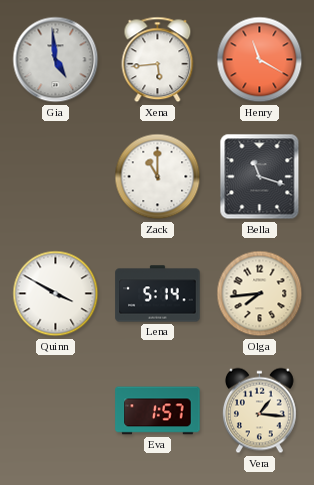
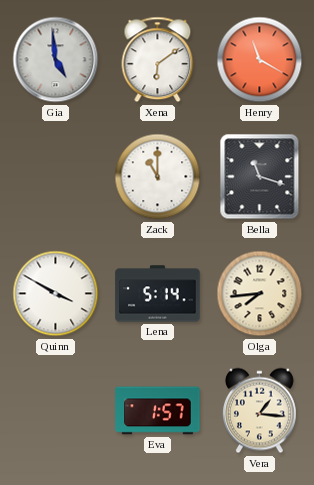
Xena: 5:44 -> 6:09 (158, 60)
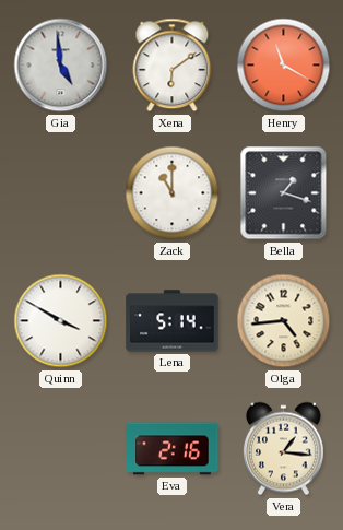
Bella: 11:18 -> 1:18 (284, 193)
Olga: 7:44 -> 4:44 (284, 321)
Eva: 1:57 -> 2:16 (173, 449)
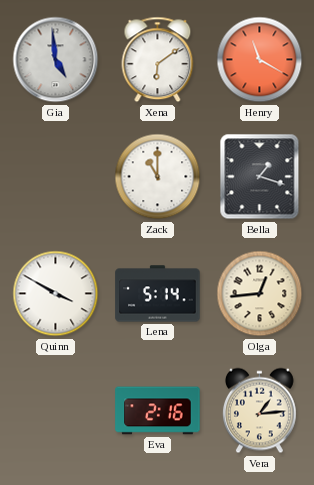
Olga: 4:44 -> 12:44 (260, 294)
Vera: 1:16 -> 1:14 (259, 411)
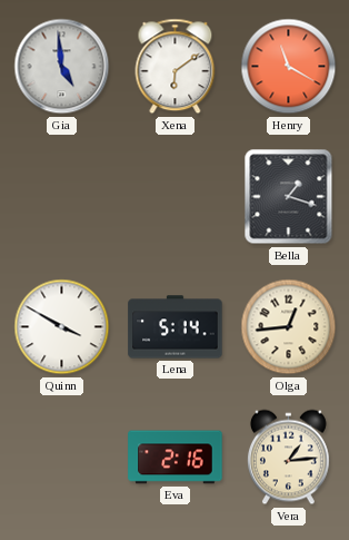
Zack: 11:00 -> none (158, 177)
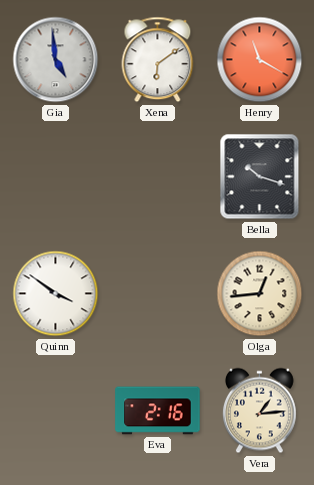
Bella: 1:18 -> 10:18 (260, 177)
Quinn: 3:50 -> 3:51 (56, 294)
Lena: 5:14 -> none (176, 327)
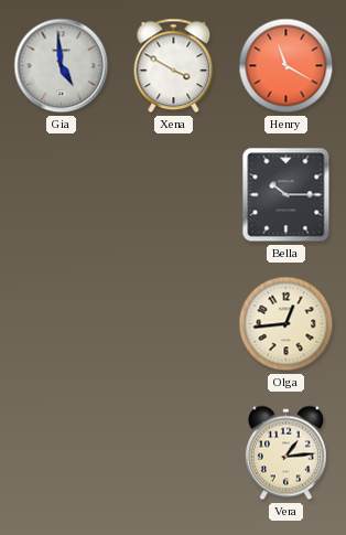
Xena: 6:09 -> 3:50 (174, 66)
Bella: 10:18 -> 10:15 (286, 195)
Quinn: 3:51 -> none (56, 294)
Eva: 2:16 -> none (158, 411)
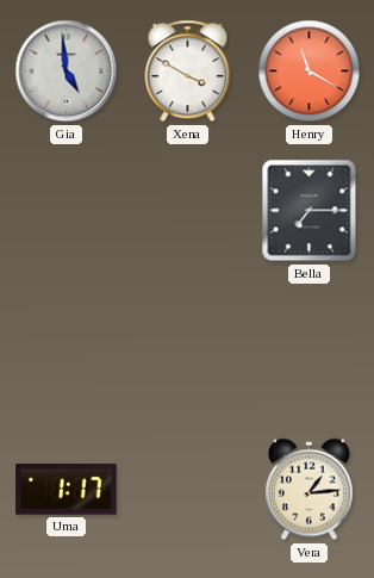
Bella: 10:15 -> 7:15 (310, 211)
Olga: 12:44 -> none (286, 324)
Uma: none -> 1:17 (67, 490)
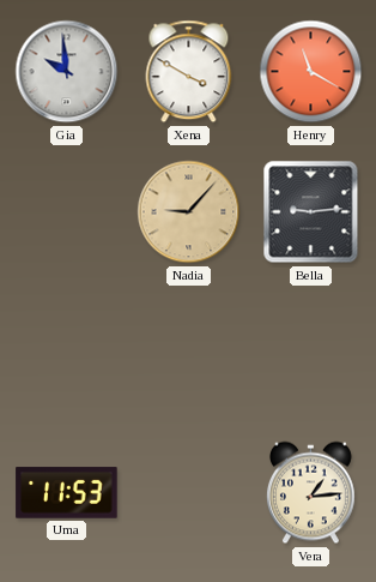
Gia: 4:59 -> 9:59 (67, 72)
Nadia: none -> 9:07 (189, 212)
Bella: 7:15 -> 9:14 (311, 212)
Uma: 1:17 -> 11:53 (67, 493)
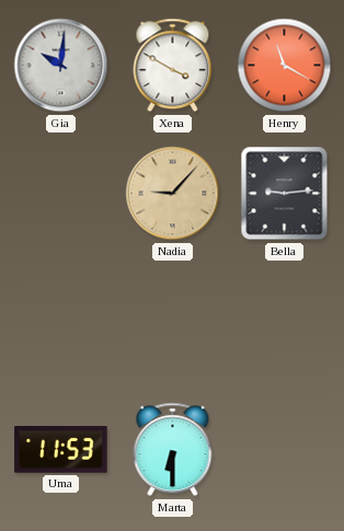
Gia: 9:59 -> 10:01 (61, 66)
Marta: none -> 6:30 (173, 450)
Vera: 1:14 -> none (310, 493)
